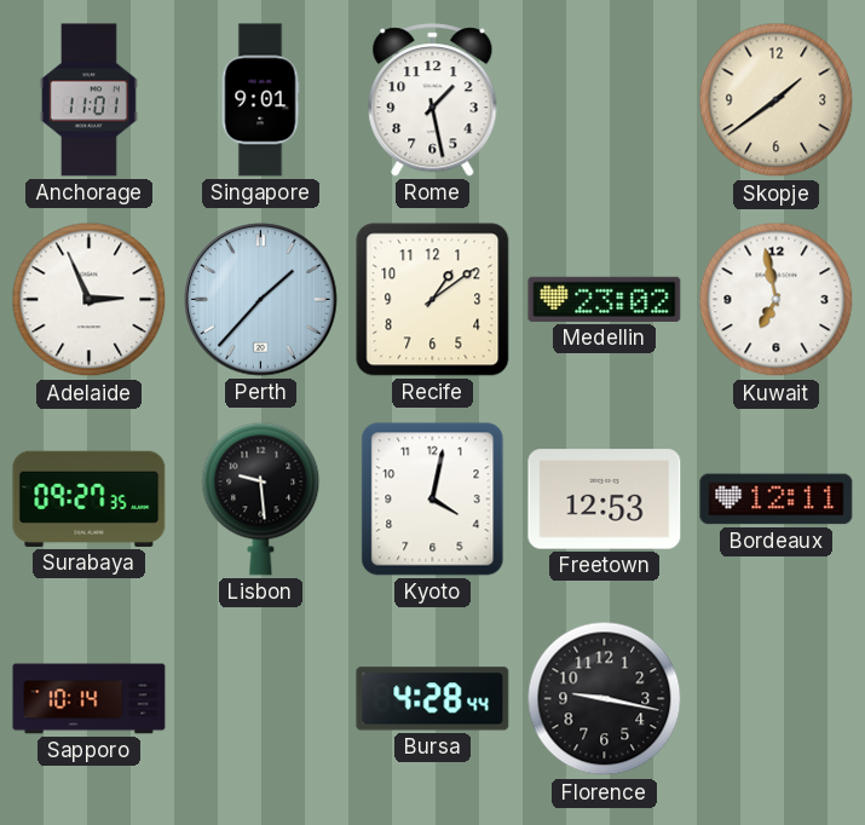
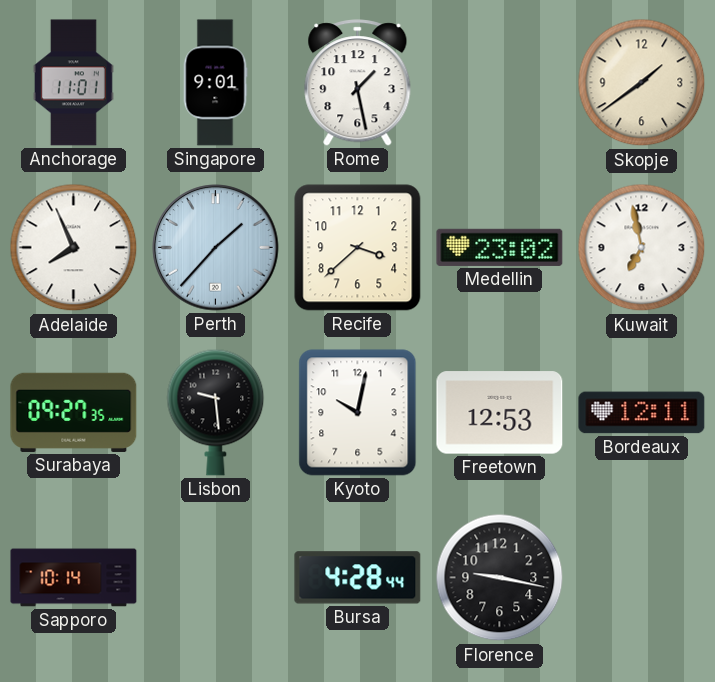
Adelaide: 2:56 -> 7:56 (74, 248)
Recife: 1:09 -> 3:38 (358, 248)
Kyoto: 4:02 -> 10:02 (358, 413)
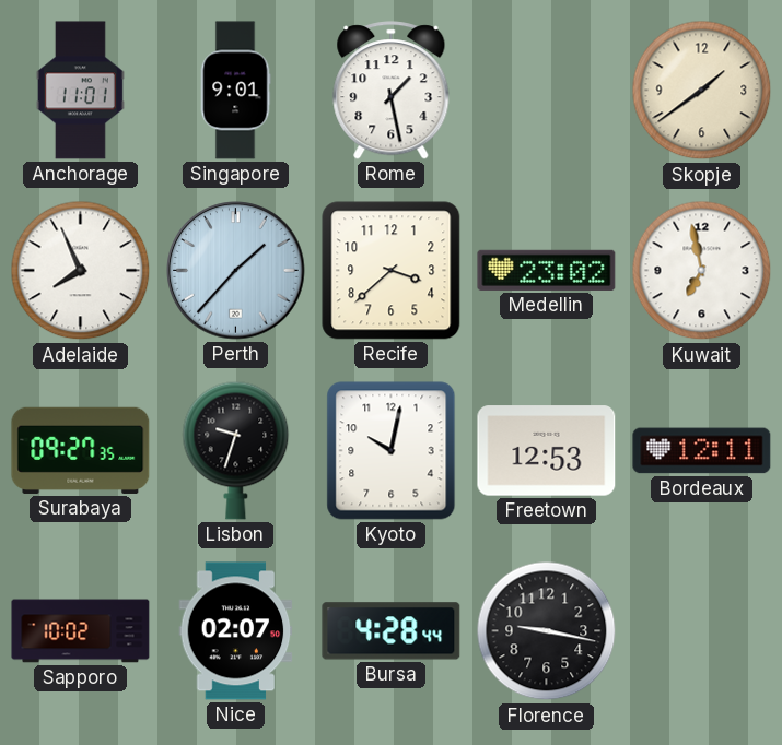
Lisbon: 9:29 -> 9:33 (236, 450)
Sapporo: 10:14 -> 10:02 (81, 631)
Nice: none -> 02:07 (236, 631)
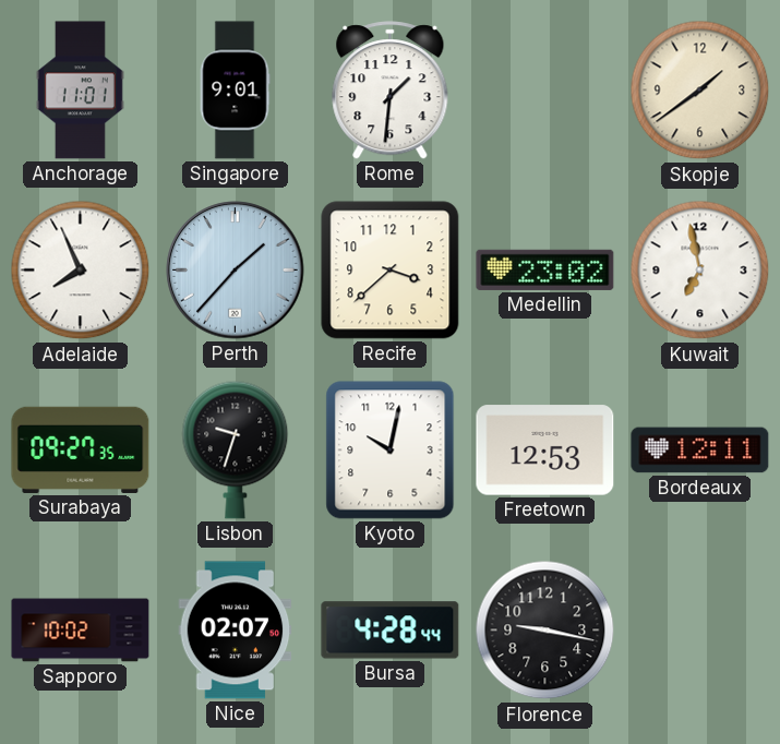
Rome: 1:28 -> 1:31 (391, 91)
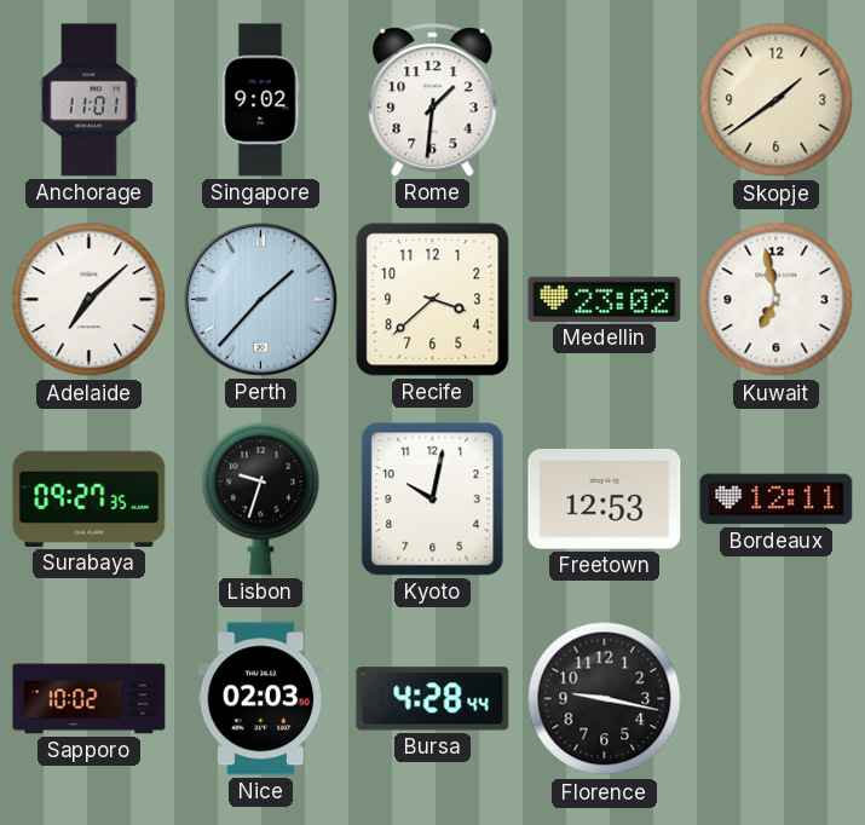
Singapore: 9:01 -> 9:02 (260, 100)
Adelaide: 7:56 -> 7:08 (90, 300)
Nice: 02:07 -> 02:03 (261, 699)
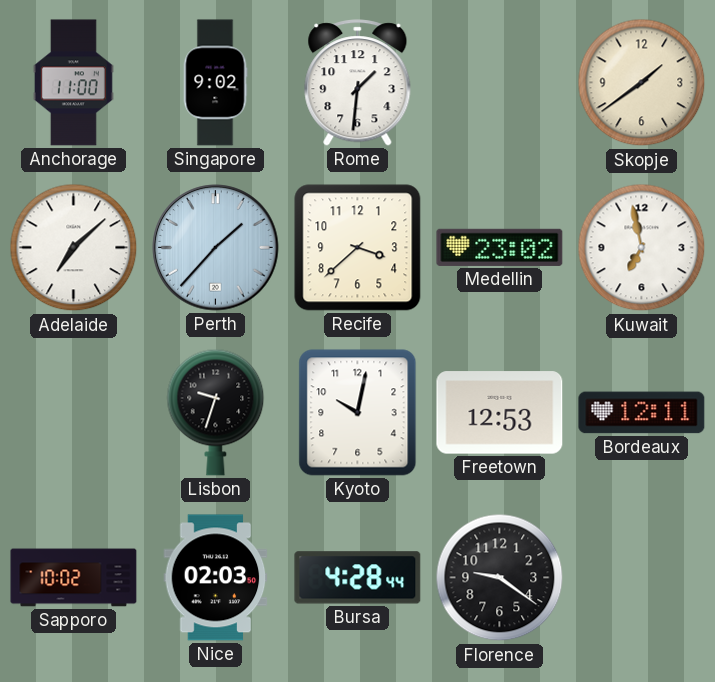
Anchorage: 11:01 -> 11:00 (73, 83)
Surabaya: 09:27 -> none (90, 498)
Florence: 9:17 -> 9:21 (500, 578)
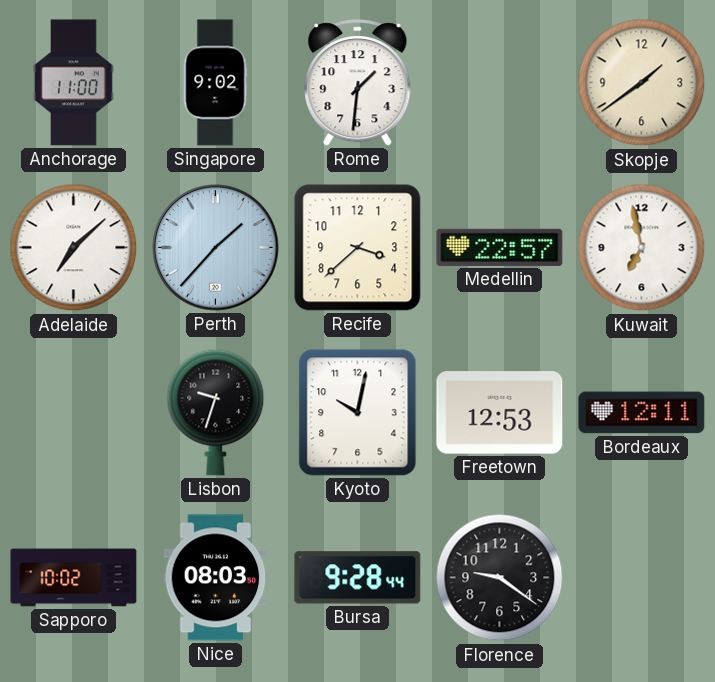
Medellin: 23:02 -> 22:57 (500, 247)
Nice: 02:03 -> 08:03 (216, 578)
Bursa: 4:28 -> 9:28 (358, 578)
